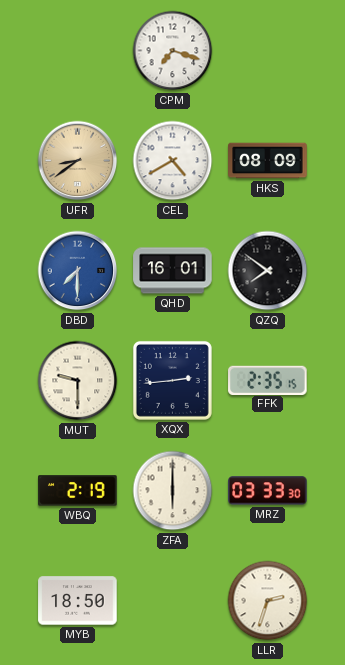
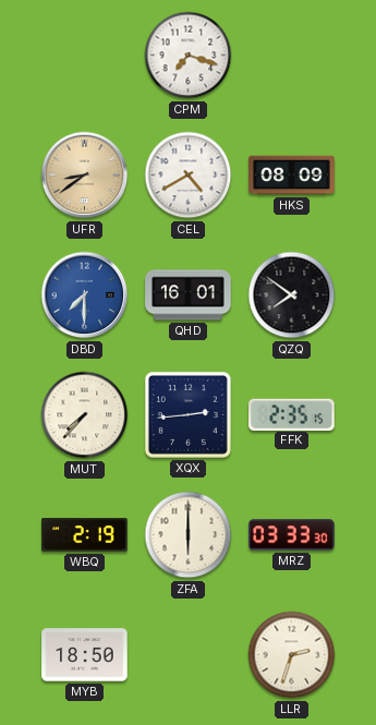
MUT: 9:30 -> 7:37 (85, 415)
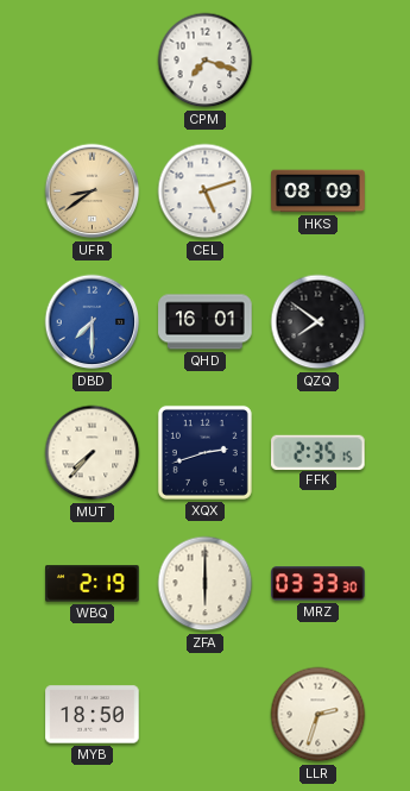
CEL: 4:40 -> 5:12 (206, 192)
XQX: 2:44 -> 2:42 (204, 452)
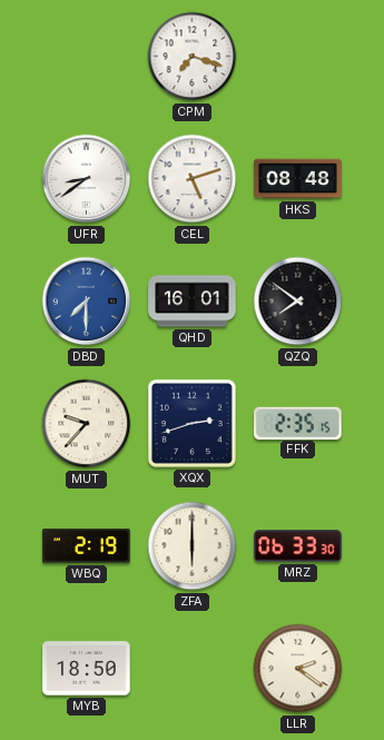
UFR dial: champagne -> white (87, 179)
HKS: 08:09 -> 08:48 (298, 179)
MUT: 7:37 -> 9:37 (87, 424)
MRZ: 03:33 -> 06:33 (298, 546)
LLR: 2:33 -> 2:21 (298, 669)
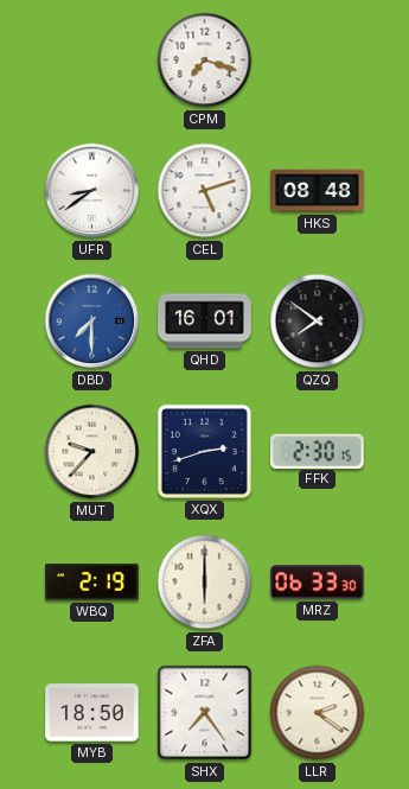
FFK: 2:35 -> 2:30 (318, 451)
SHX: none -> 7:24 (205, 713)
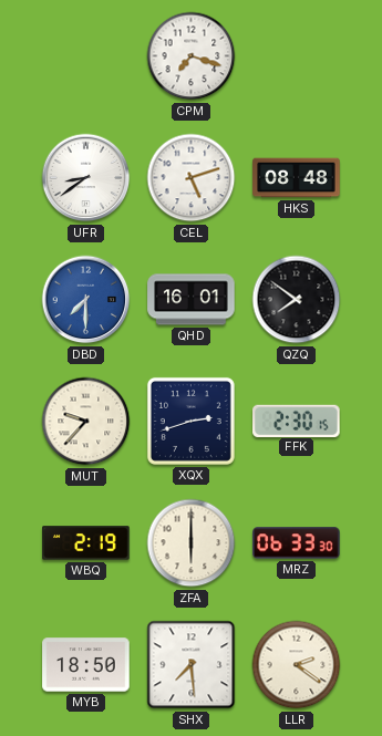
SHX: 7:24 -> 7:29 (192, 665)
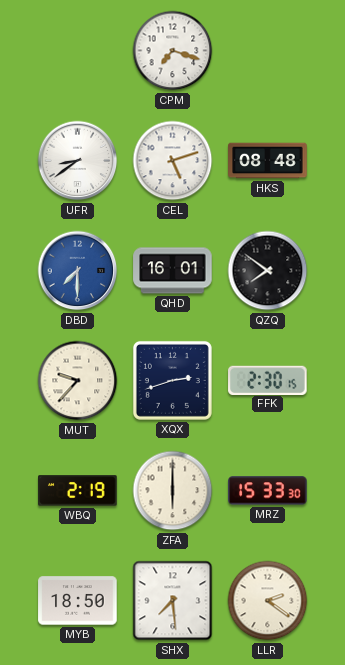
MRZ: 06:33 -> 15:33 (268, 491)
